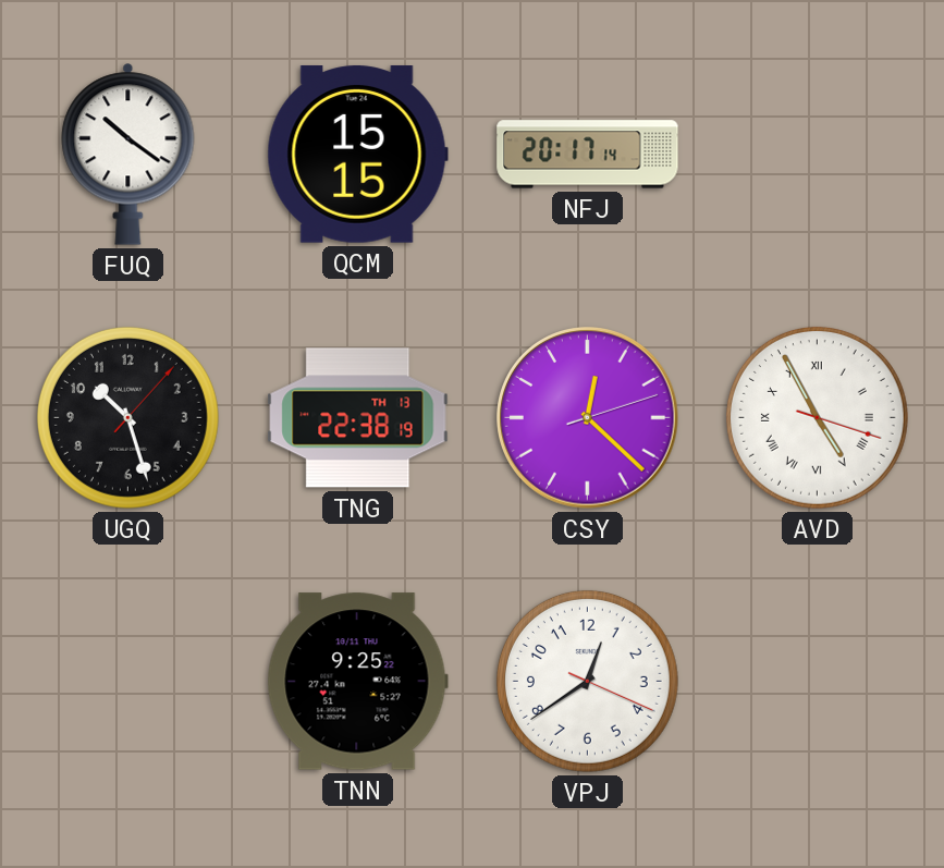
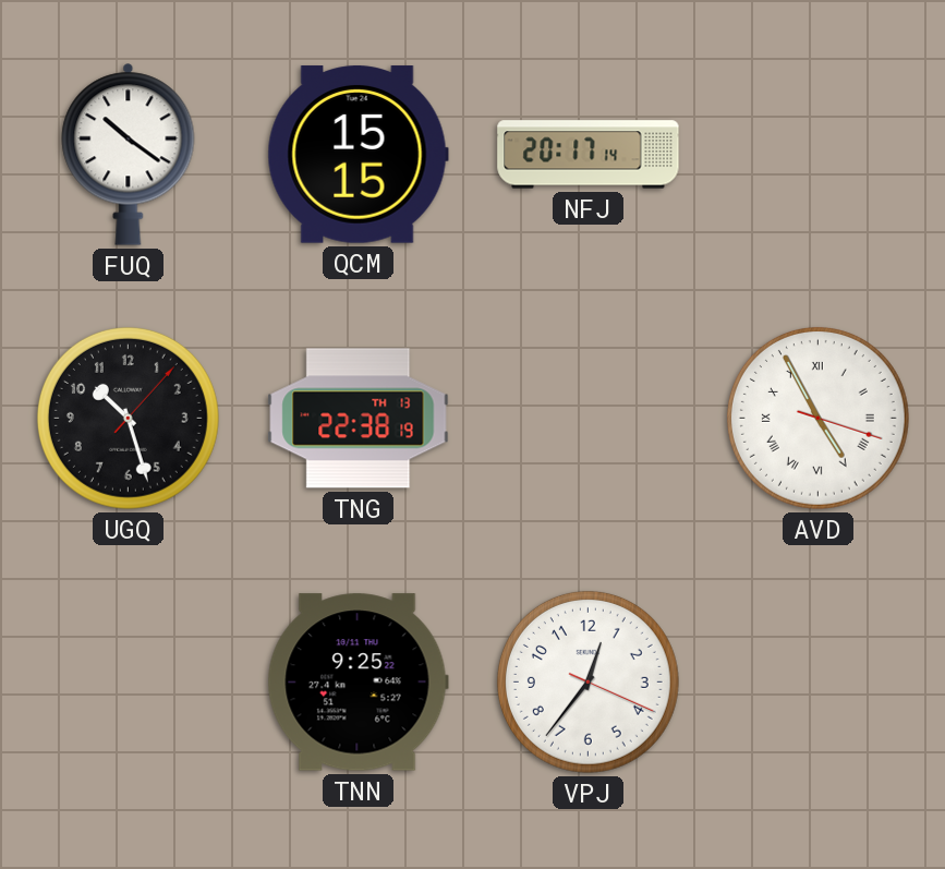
CSY: 12:22 -> none (588, 418)
VPJ: 12:39 -> 12:36 (587, 681)
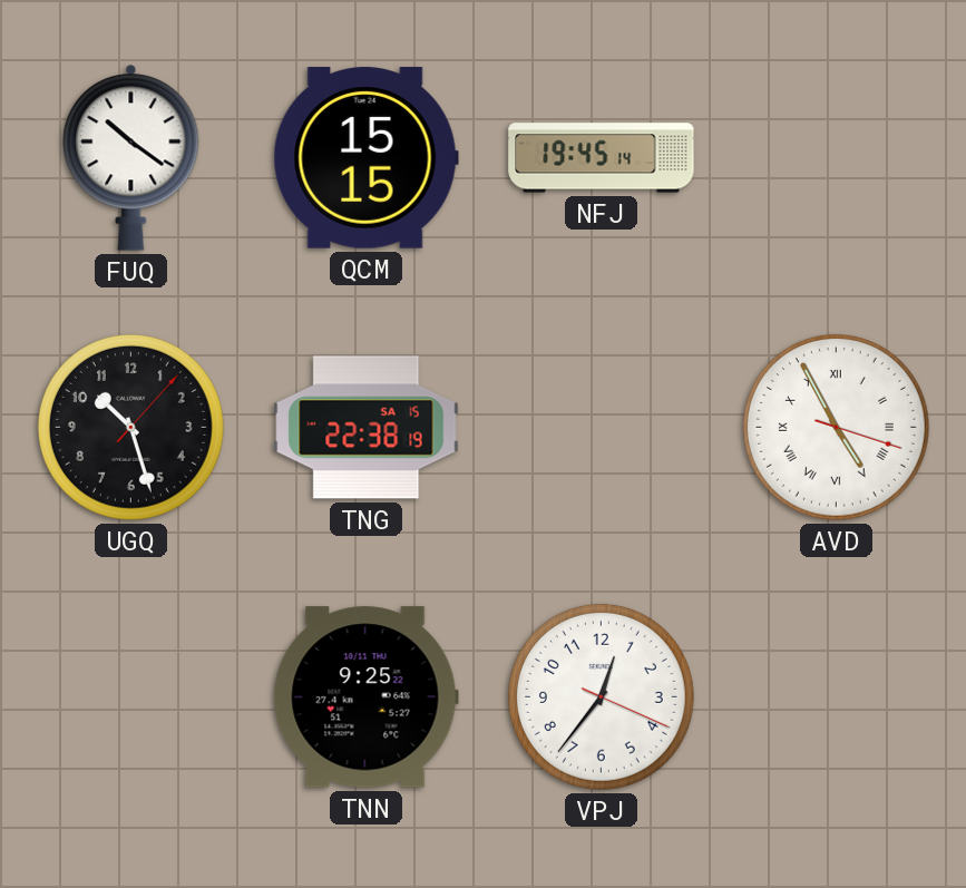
NFJ: 20:17 -> 19:45 (602, 158)
TNG date: TH 13 -> SA 15 (367, 428)
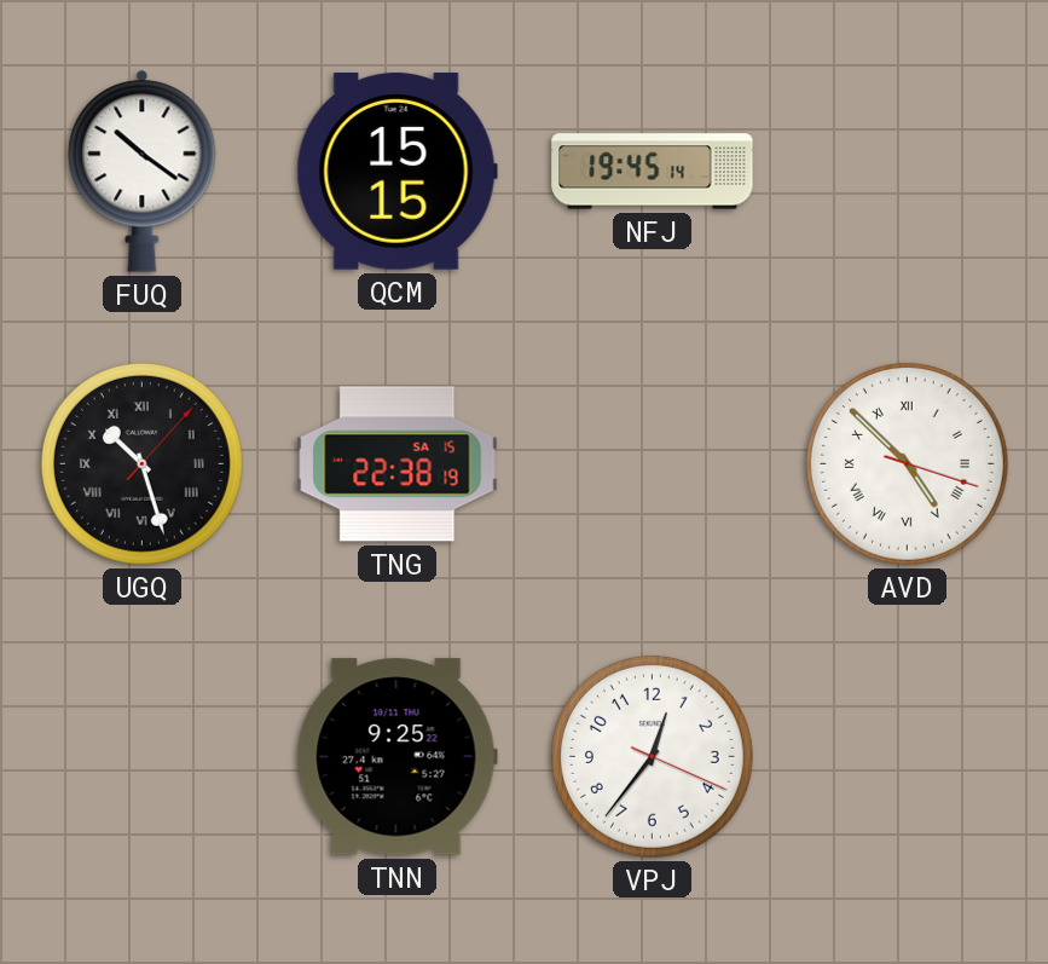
UGQ numerals: Arabic -> Roman (141, 463)
AVD: 4:55 -> 4:52 (907, 463)
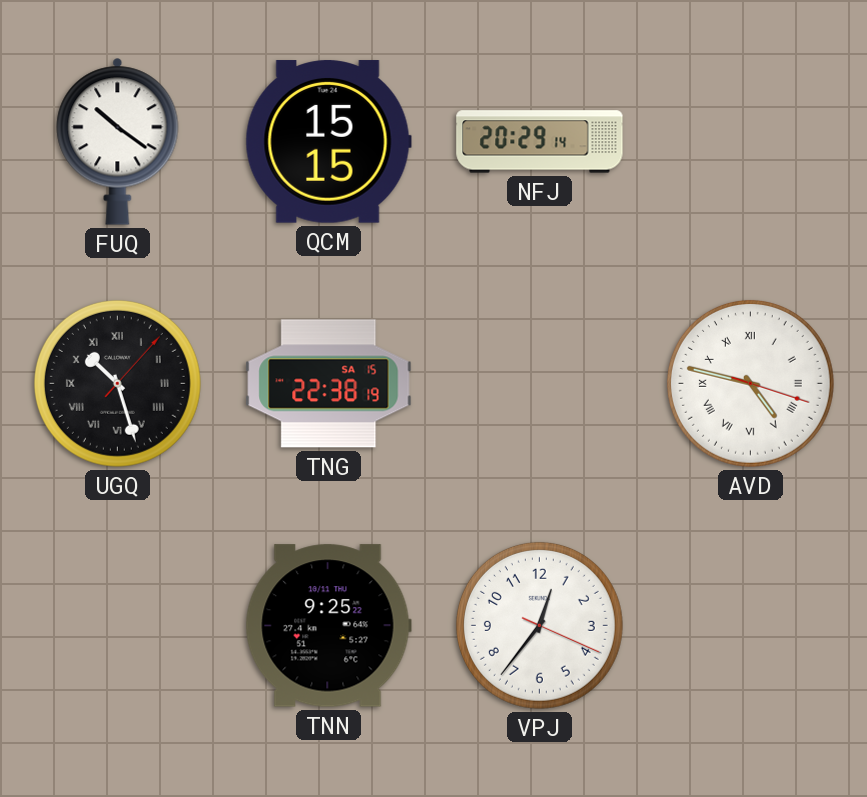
NFJ: 19:45 -> 20:29 (540, 142)
AVD: 4:52 -> 4:47 (750, 383)
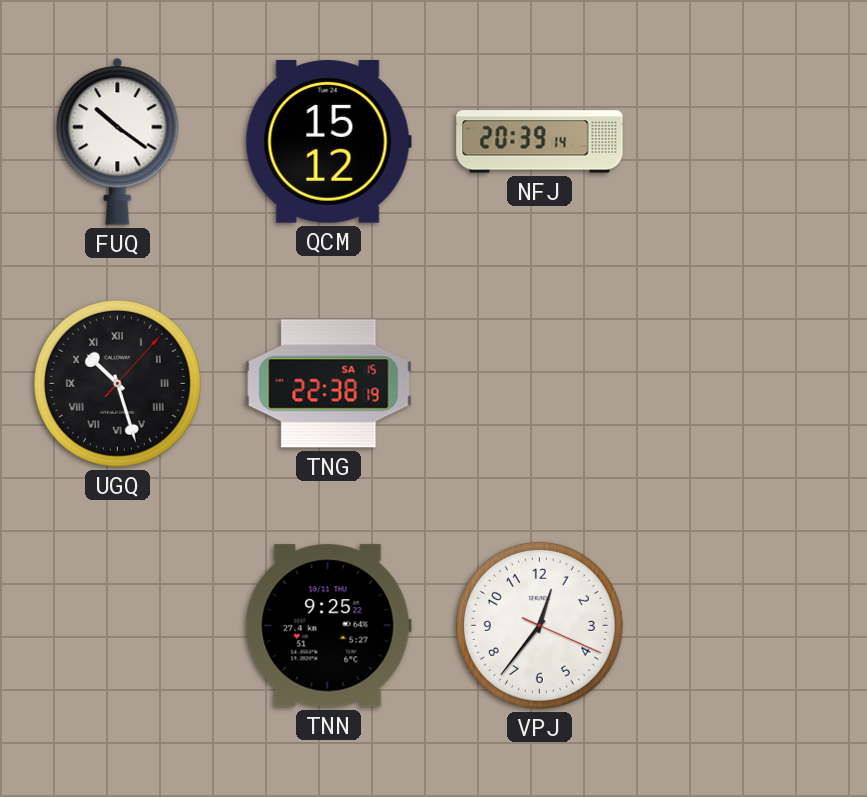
QCM: 15:15 -> 15:12 (328, 142)
NFJ: 20:29 -> 20:39 (540, 142)
AVD: 4:47 -> none (750, 383)
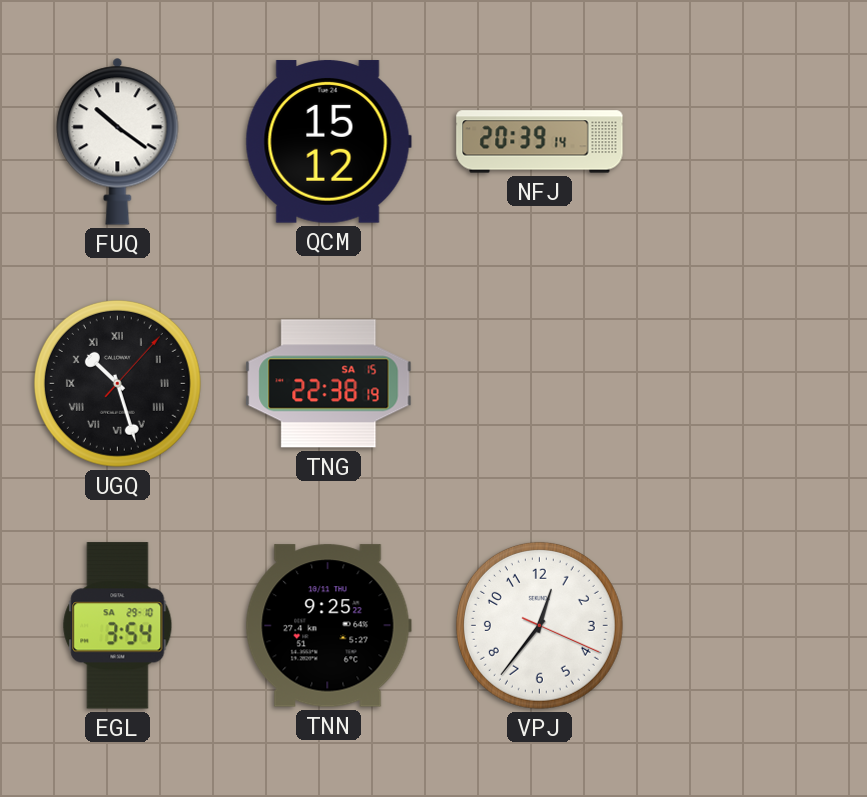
EGL: none -> 3:54 (118, 626)
